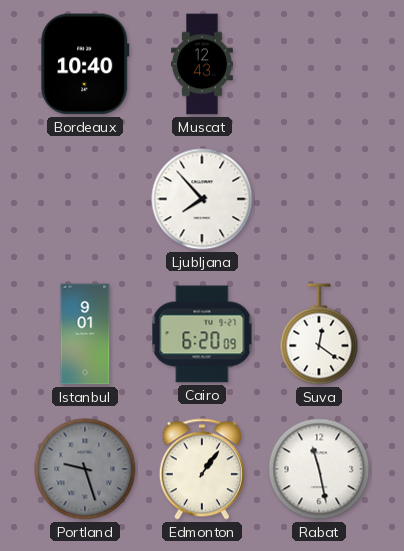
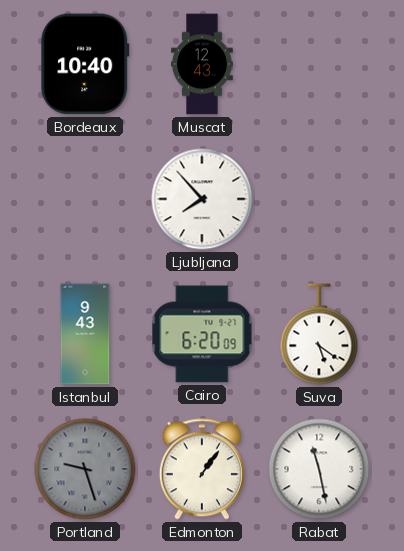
Istanbul: 9:01 -> 9:43 (85, 334)
Suva: 12:21 -> 5:21 (319, 334)
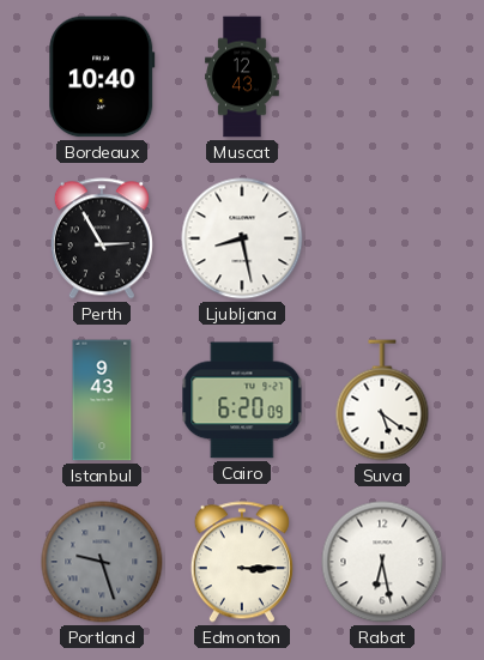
Perth: none -> 2:55 (102, 238)
Ljubljana: 7:53 -> 8:28 (242, 238)
Edmonton: 1:06 -> 3:15 (242, 562)
Rabat: 11:28 -> 6:28 (382, 562)
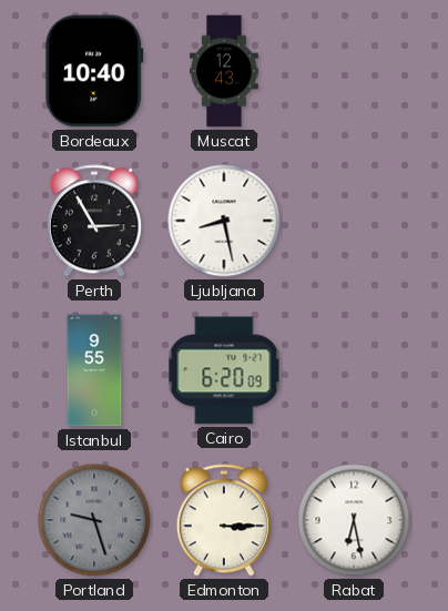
Istanbul: 9:43 -> 9:55 (94, 370)
Suva: 5:21 -> none (382, 400)
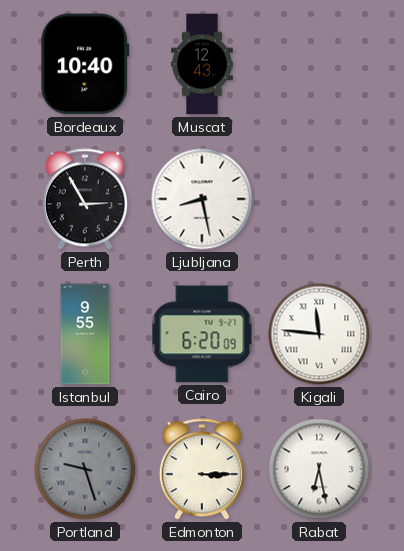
Kigali: none -> 11:46 (319, 334)
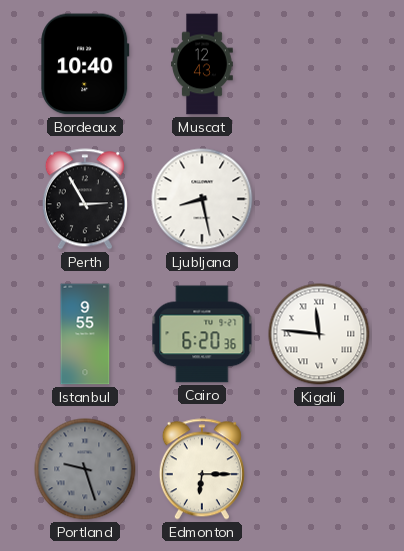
Cairo: 6:20:09 -> 6:20:36 (202, 334)
Edmonton: 3:15 -> 6:15 (202, 469)
Rabat: 6:28 -> none (319, 469)
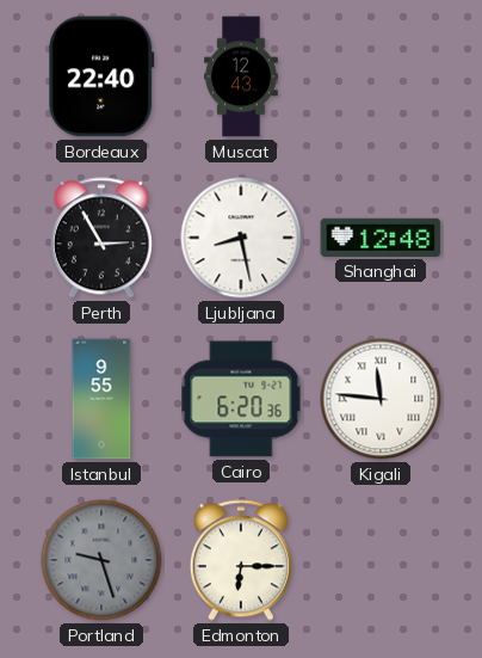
Bordeaux: 10:40 -> 22:40 (101, 76)
Shanghai: none -> 12:48 (381, 238)
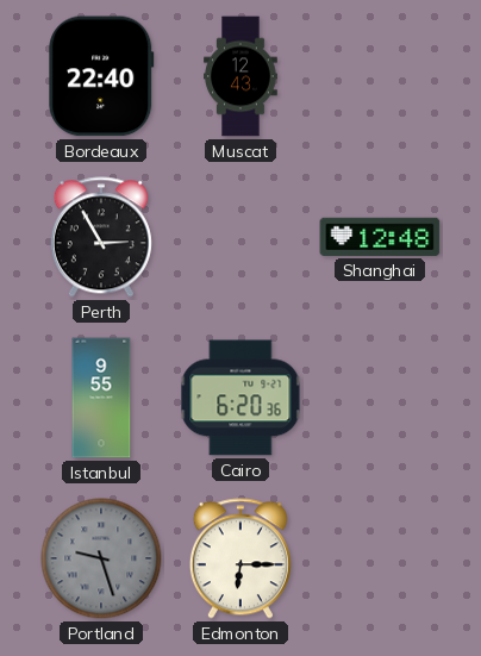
Ljubljana: 8:28 -> none (241, 238)
Kigali: 11:46 -> none (381, 399)
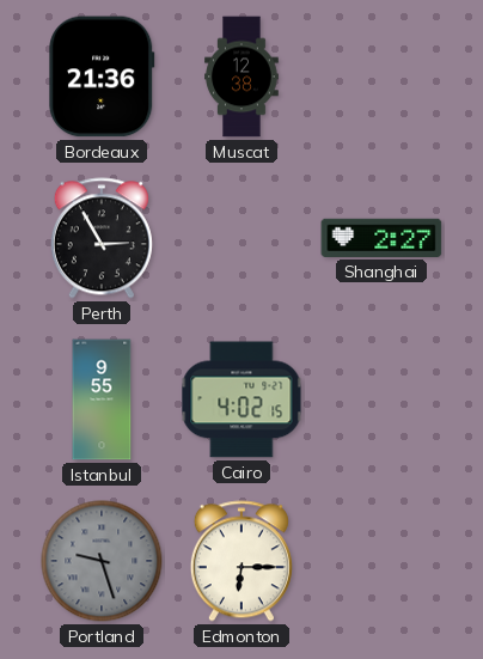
Bordeaux: 22:40 -> 21:36 (102, 77)
Muscat: 12:43 -> 12:38 (241, 77)
Shanghai: 12:48 -> 2:27 (381, 238)
Cairo: 6:20 -> 4:02 (241, 399)
